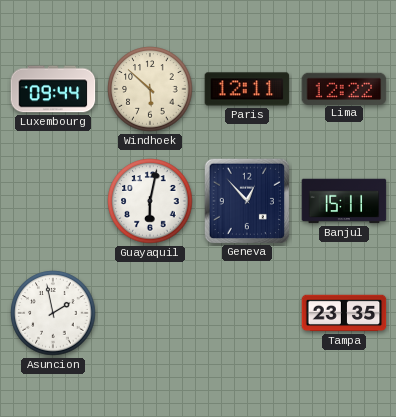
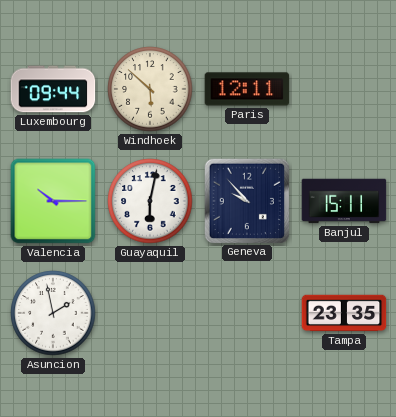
Lima: 12:22 -> none (344, 88)
Valencia: none -> 10:15 (53, 201)
Geneva: 12:53 -> 9:53 (246, 200)
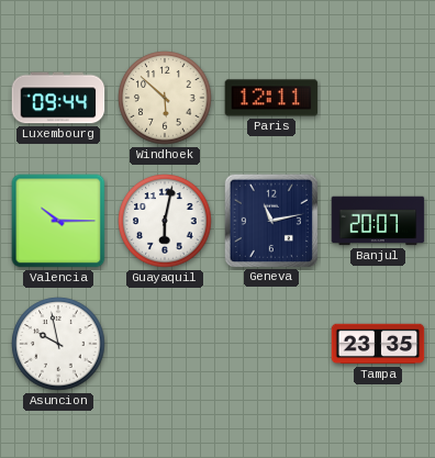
Geneva: 9:53 -> 11:13 (270, 220)
Banjul: 15:11 -> 20:07 (378, 221)
Asuncion: 1:58 -> 9:58 (58, 344)
